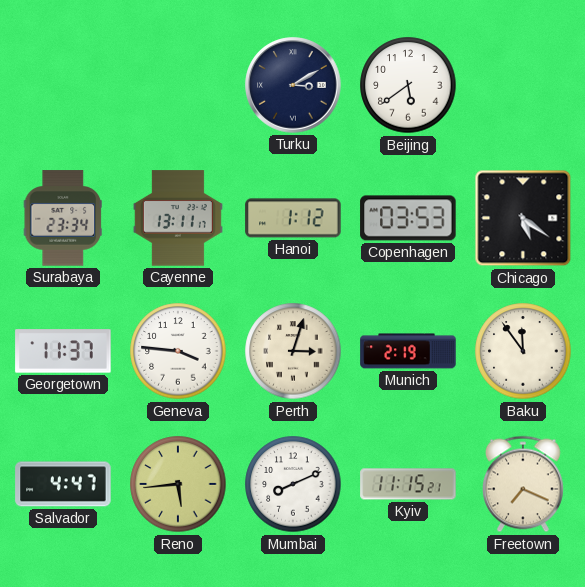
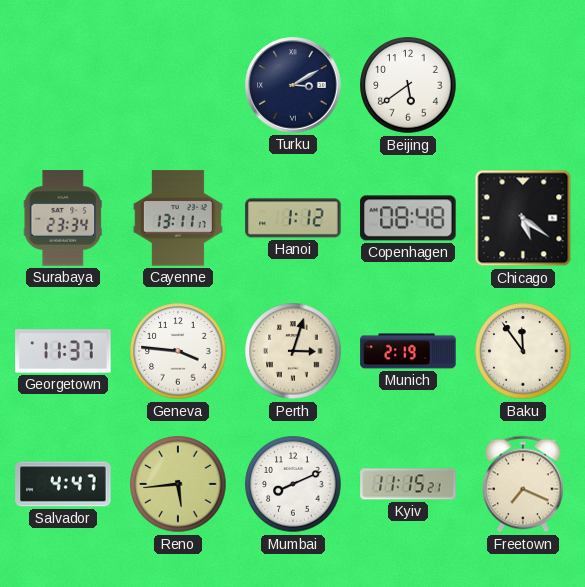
Copenhagen: 03:53 -> 08:48 (408, 218)
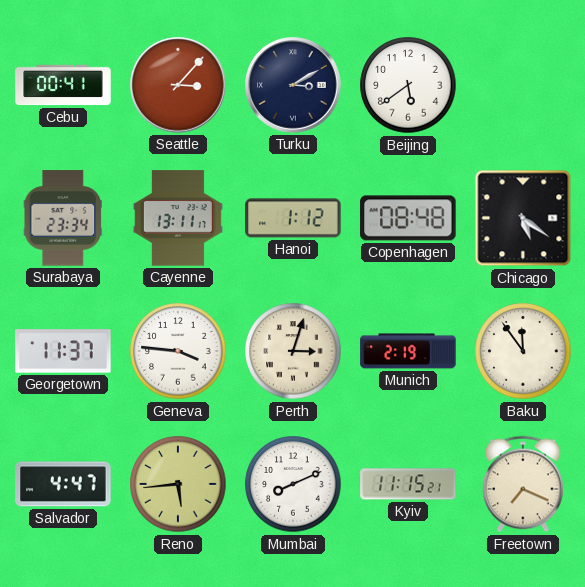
Cebu: none -> 00:41 (63, 85)
Seattle: none -> 3:07 (178, 85)
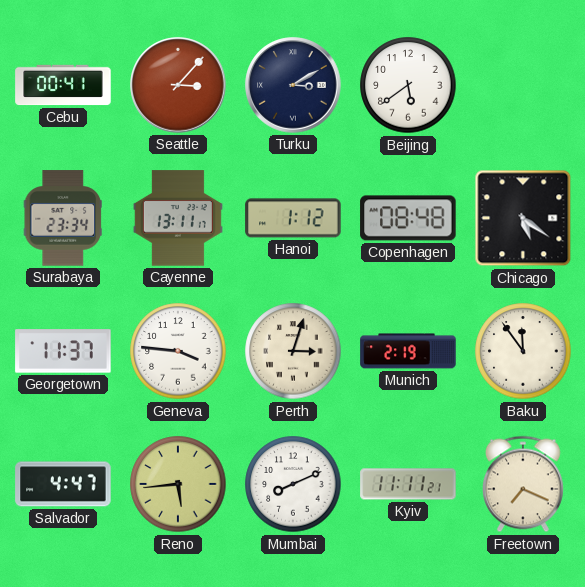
Kyiv: 11:15 -> 11:11 (408, 484)
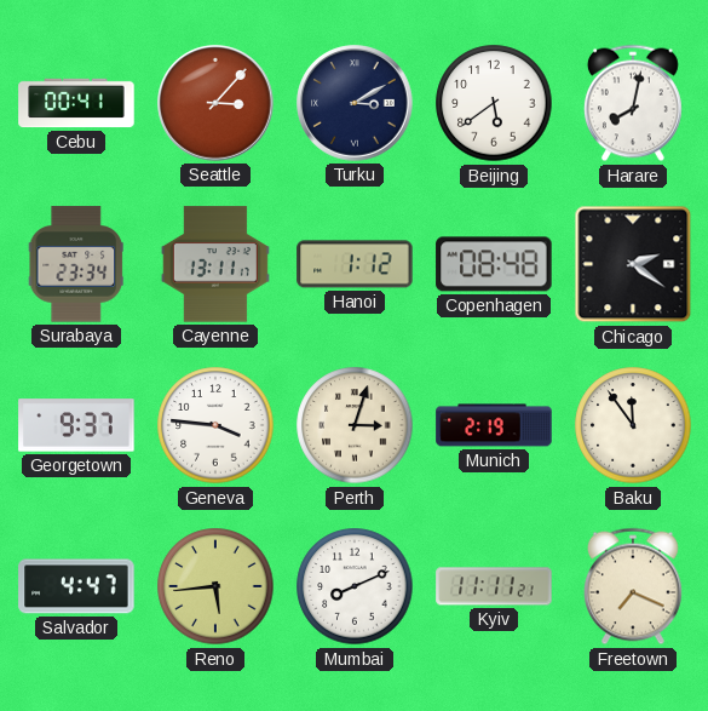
Harare: none -> 8:02 (633, 103)
Chicago: 5:21 -> 2:21 (633, 264)
Georgetown: 11:37 -> 9:37 (76, 425)
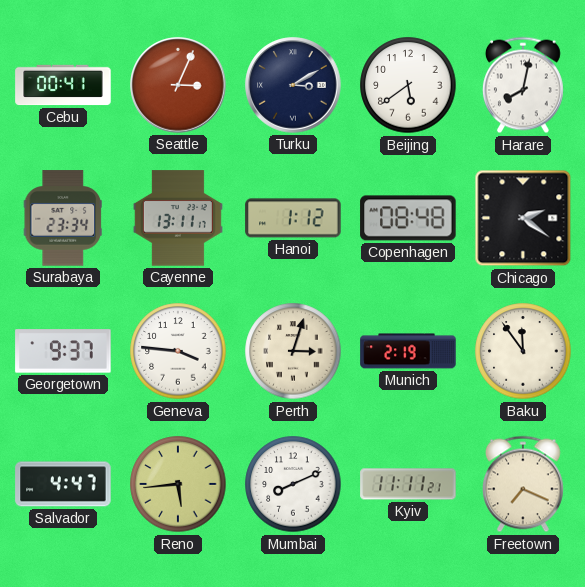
Seattle: 3:07 -> 3:04 (178, 85)
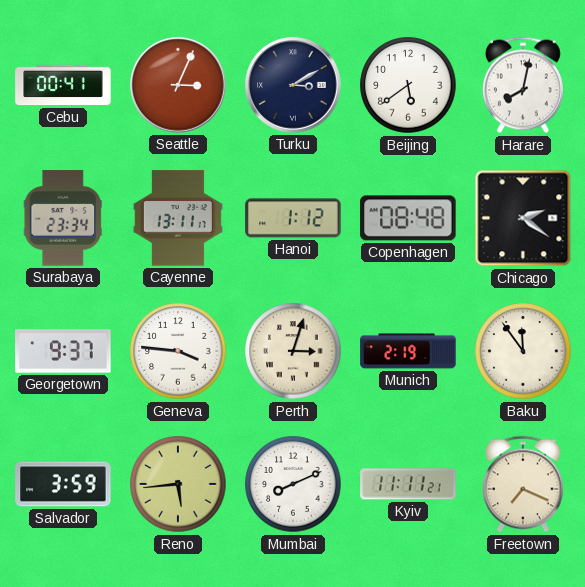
Salvador: 4:47 -> 3:59 (63, 484)
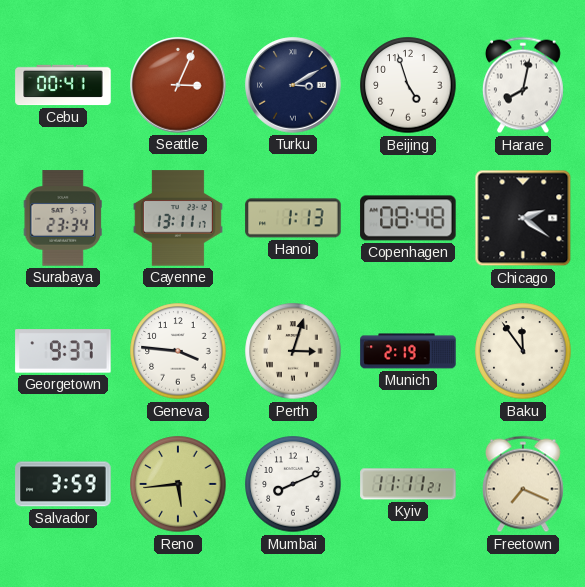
Beijing: 5:39 -> 4:57 (408, 85)
Hanoi: 1:12 -> 1:13 (293, 218)
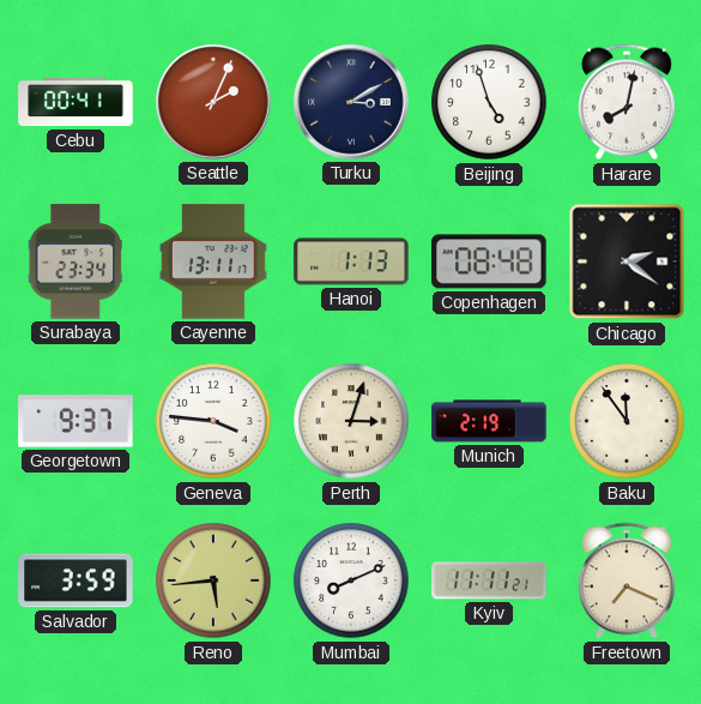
Seattle: 3:04 -> 2:04 (213, 102)
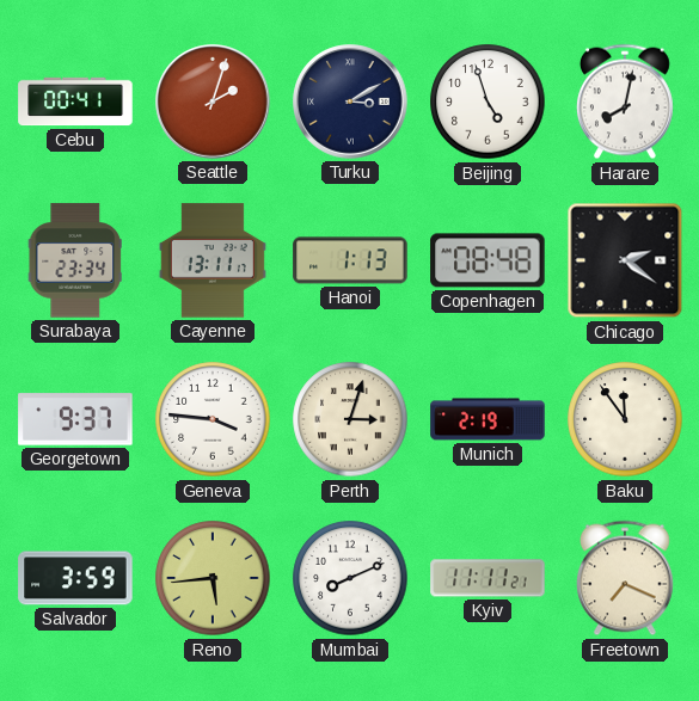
Seattle: 2:04 -> 2:03 (213, 102)
